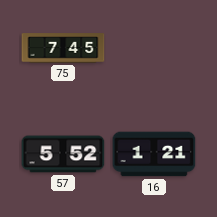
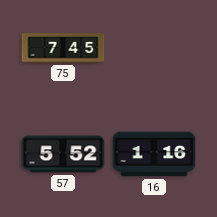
16: 1:21 -> 1:16 (154, 154)
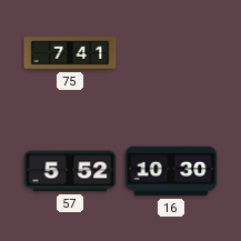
75: 7:45 -> 7:41 (70, 53)
16: 1:16 -> 10:30 (171, 171)
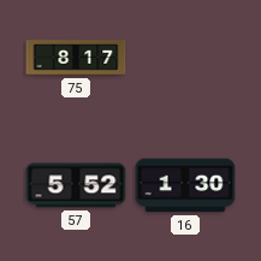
75: 7:41 -> 8:17 (76, 58)
16: 10:30 -> 1:30 (185, 185)
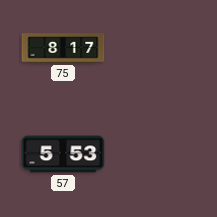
57: 5:52 -> 5:53 (63, 154)
16: 1:30 -> none (185, 185)
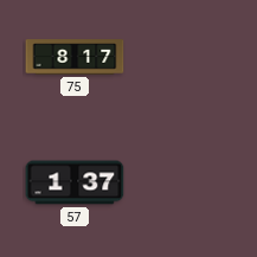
57: 5:53 -> 1:37 (75, 182)
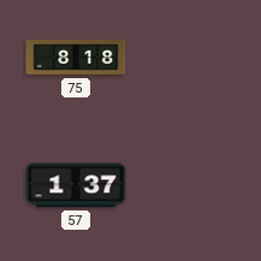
75: 8:17 -> 8:18 (76, 58)
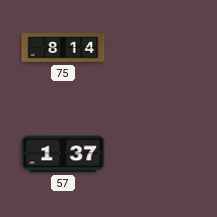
75: 8:18 -> 8:14 (63, 48)
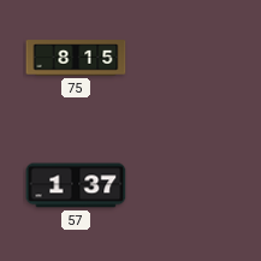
75: 8:14 -> 8:15 (76, 58)
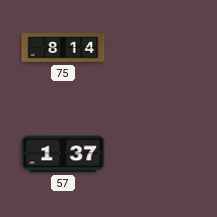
75: 8:15 -> 8:14 (63, 48)
